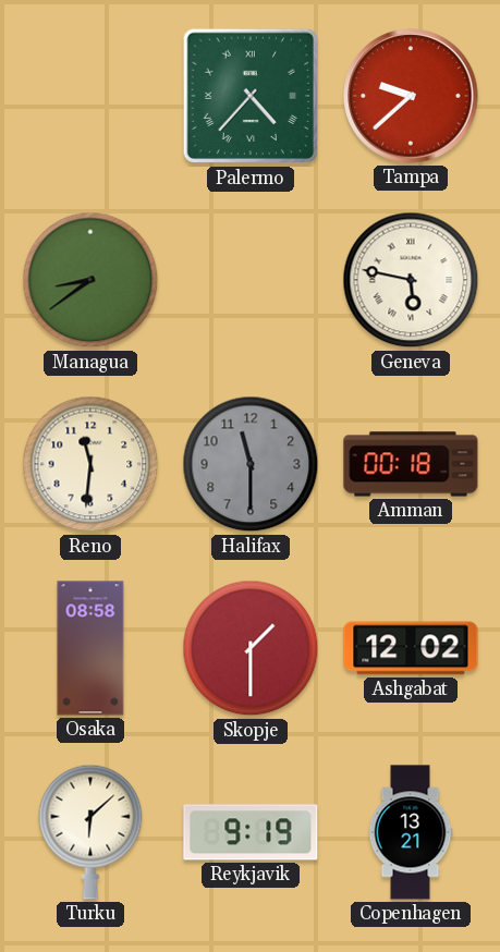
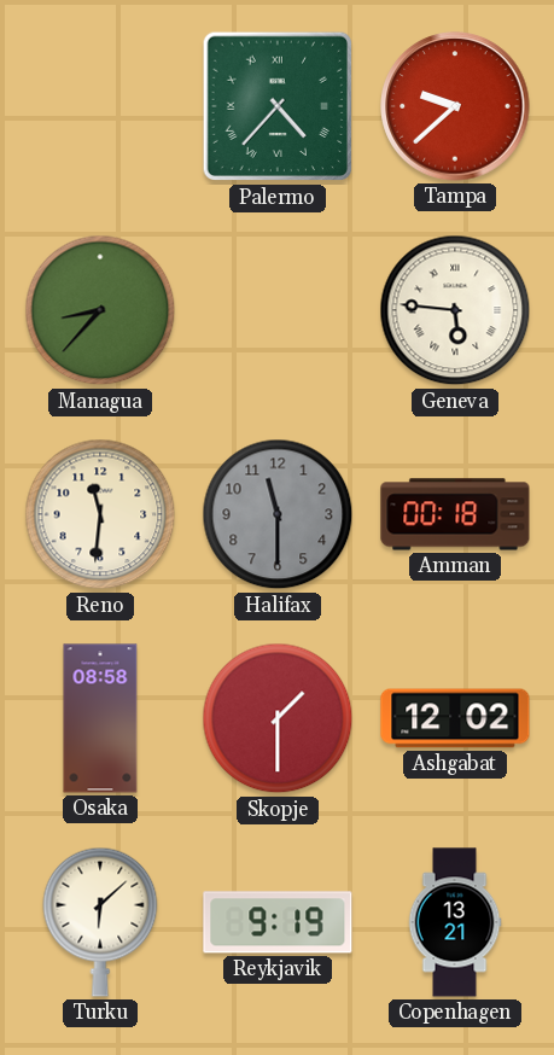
Managua: 8:39 -> 8:37 (100, 310)
Geneva: 5:47 -> 5:46 (455, 310)
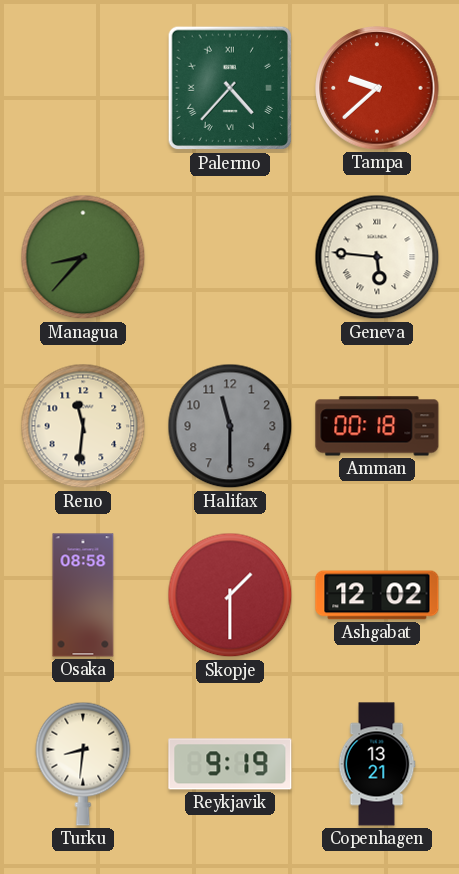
Turku: 6:08 -> 8:31 (83, 764)
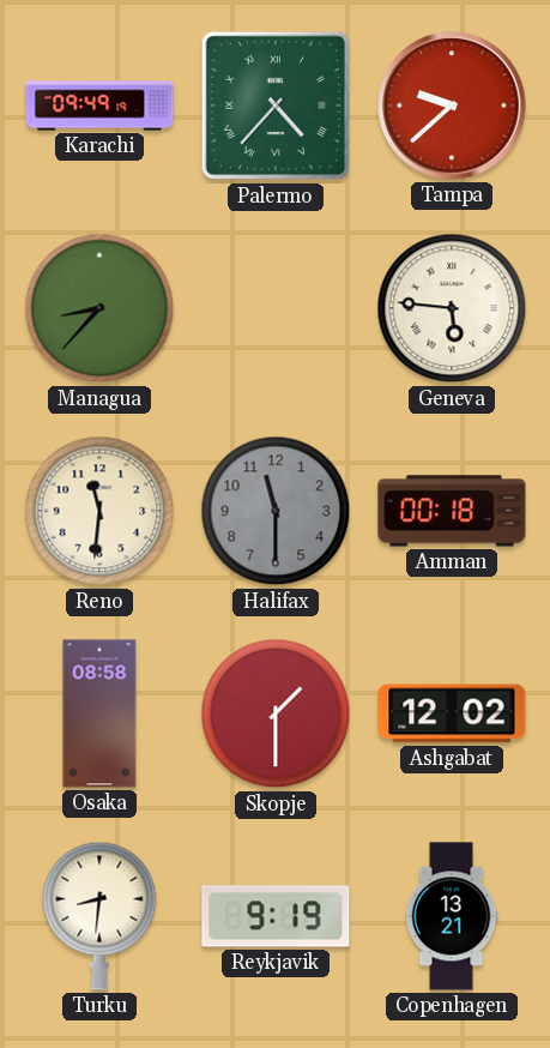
Karachi: none -> 09:49 (99, 106)
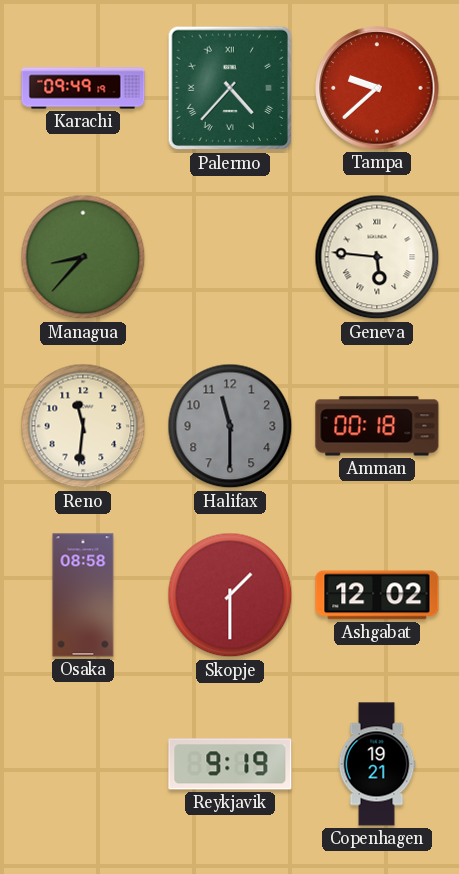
Turku: 8:31 -> none (99, 916)
Copenhagen: 13:21 -> 19:21 (377, 764)
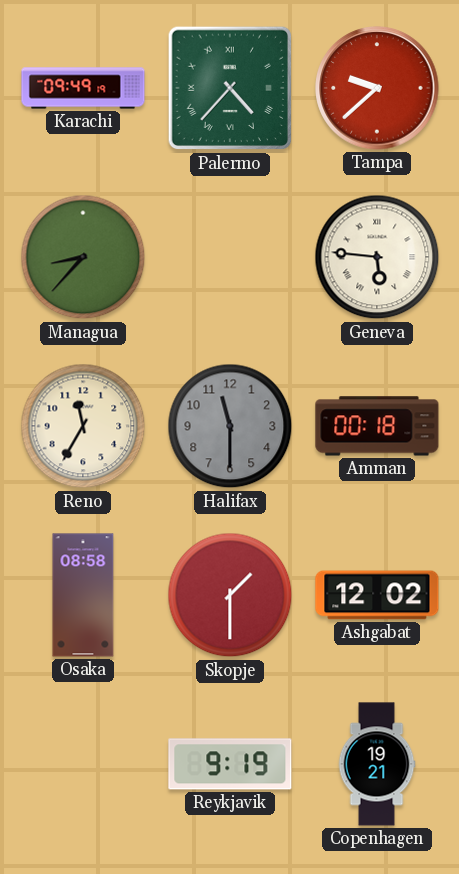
Reno: 11:31 -> 11:35 (83, 426)
